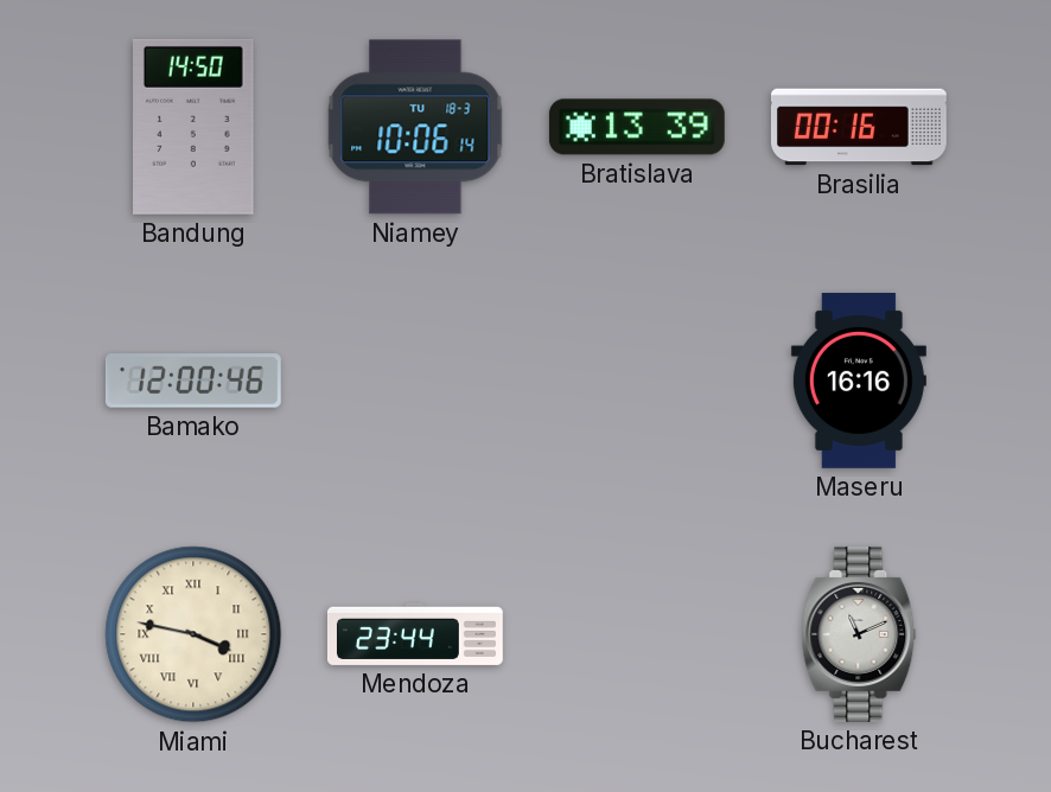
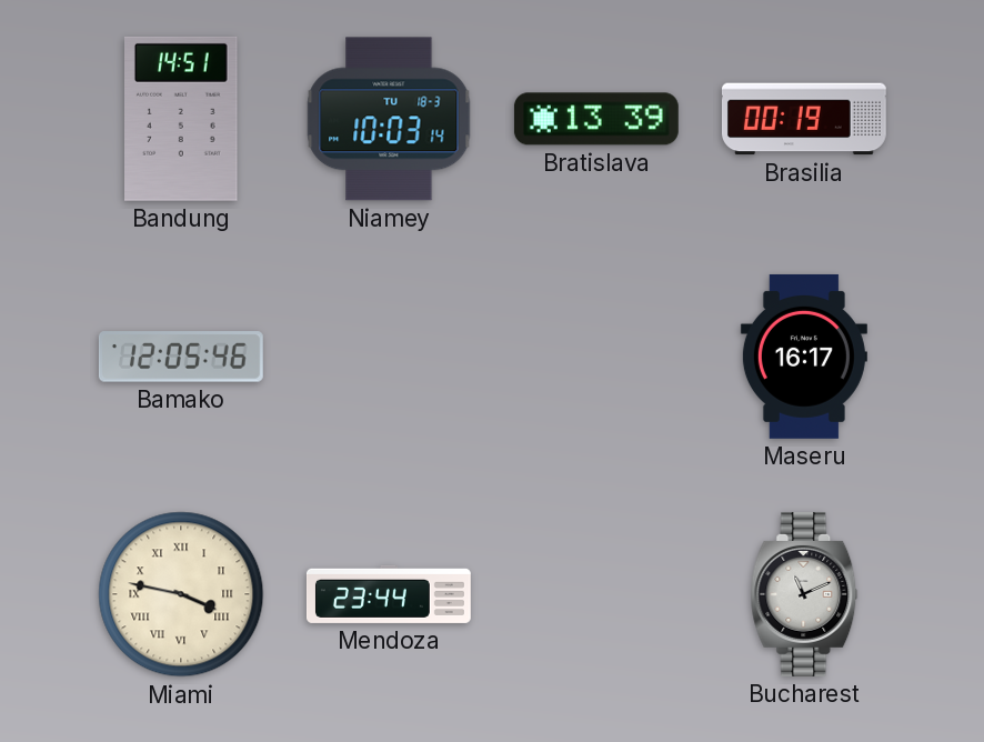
Bandung: 14:50 -> 14:51 (182, 119)
Niamey: 10:06 -> 10:03 (389, 119)
Brasilia: 00:16 -> 00:19 (804, 119)
Bamako: 12:00 -> 12:05 (181, 357)
Maseru: 16:16 -> 16:17 (804, 357)
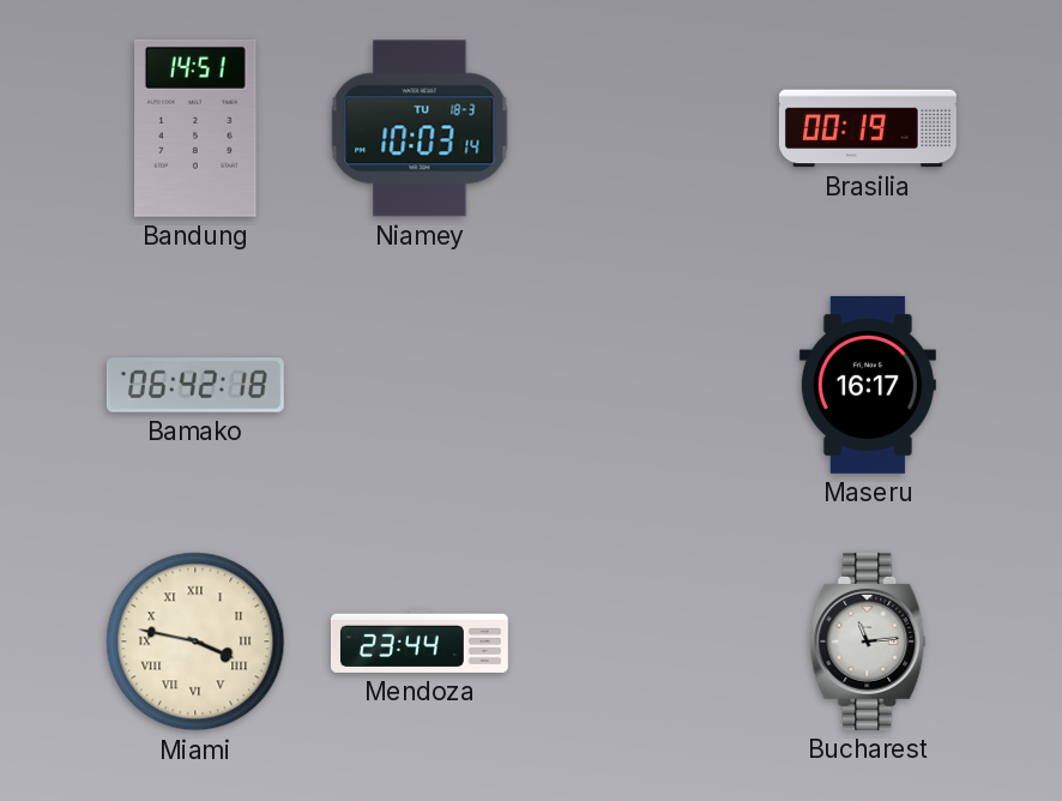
Bratislava: 13:39 -> none (596, 119)
Bamako: 12:05 -> 06:42 (195, 385)
Bucharest: 11:11 -> 11:14 (868, 642)
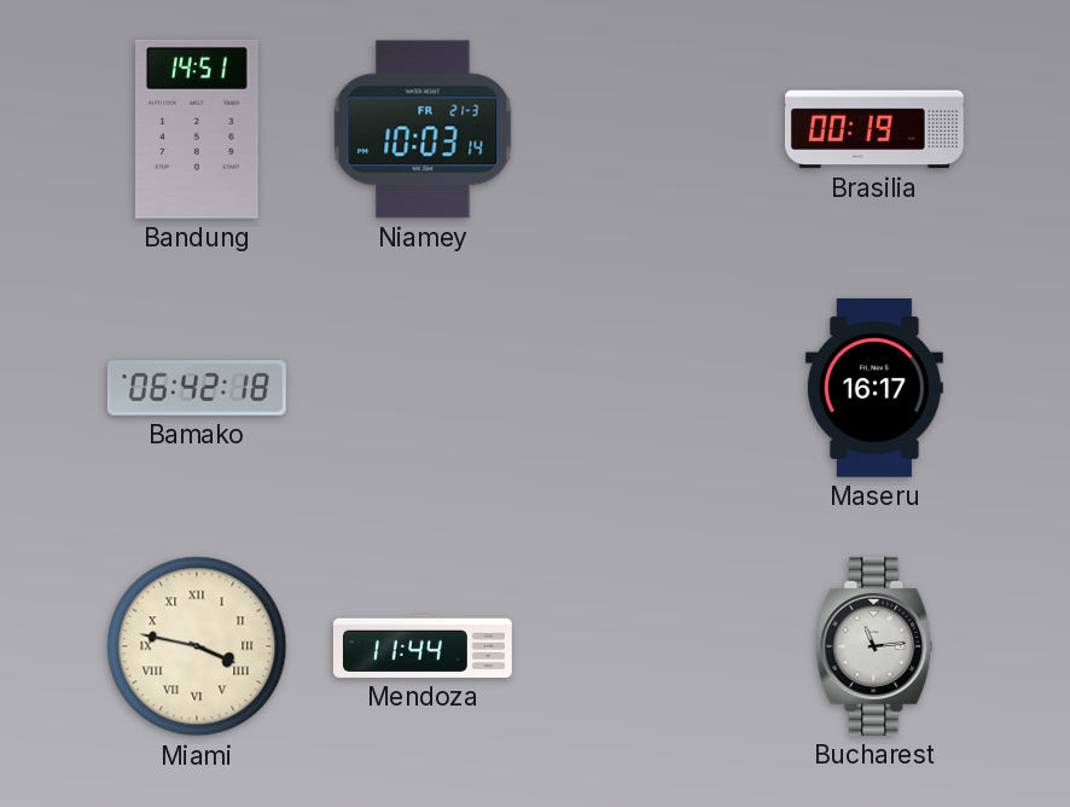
Niamey date: TU 18-3 -> FR 21-3 (423, 129)
Mendoza: 23:44 -> 11:44 (423, 646)
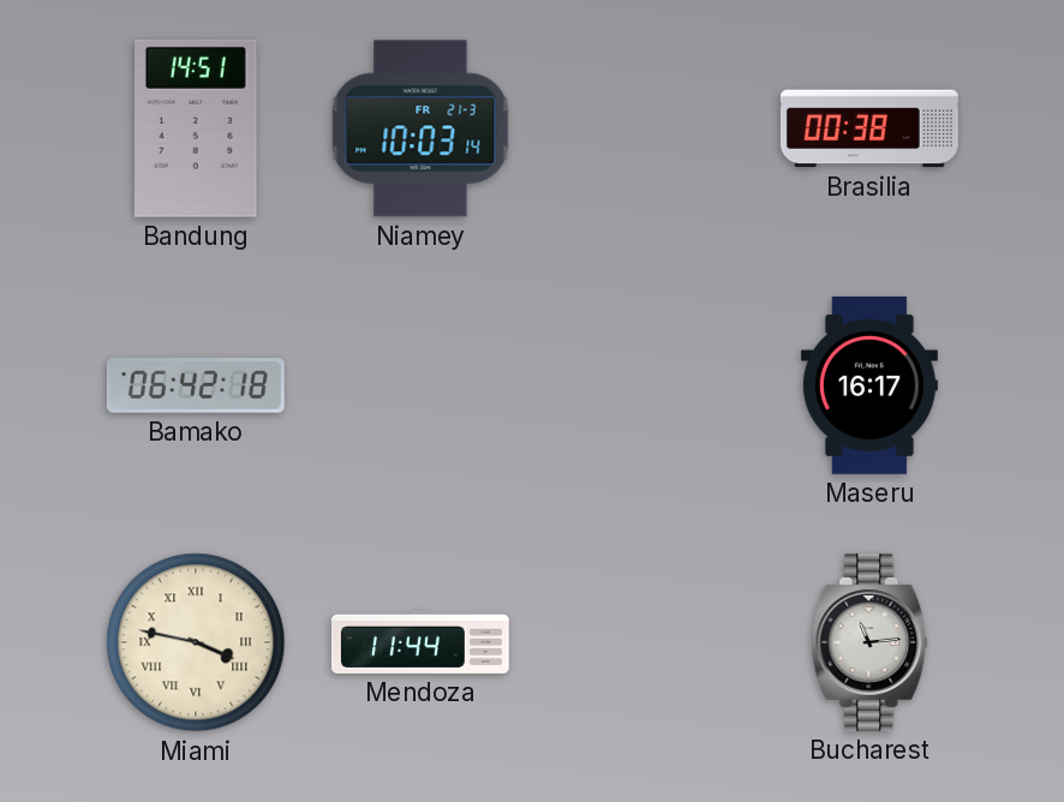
Brasilia: 00:19 -> 00:38 (869, 128)
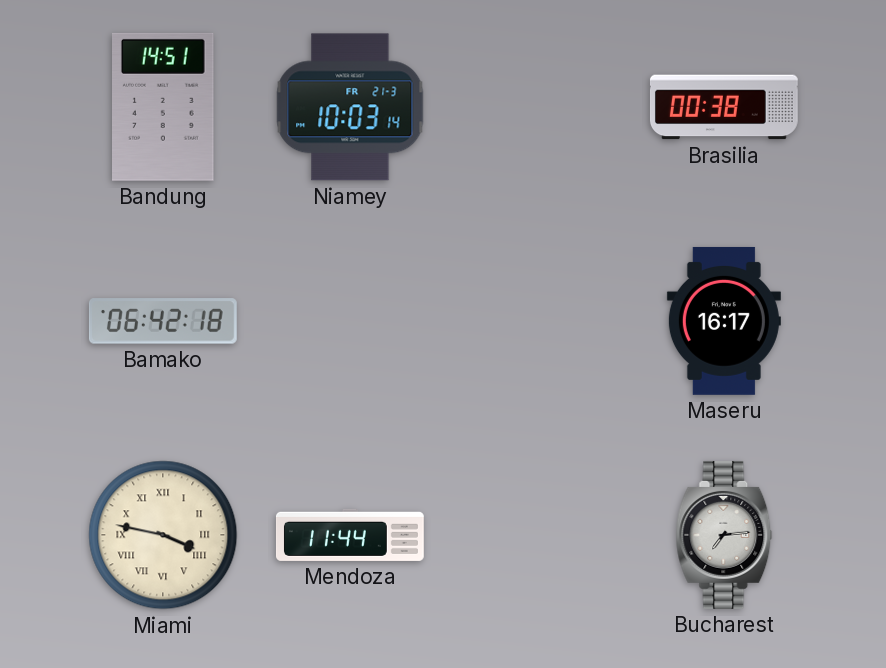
Bucharest: 11:14 -> 7:14 (724, 535)
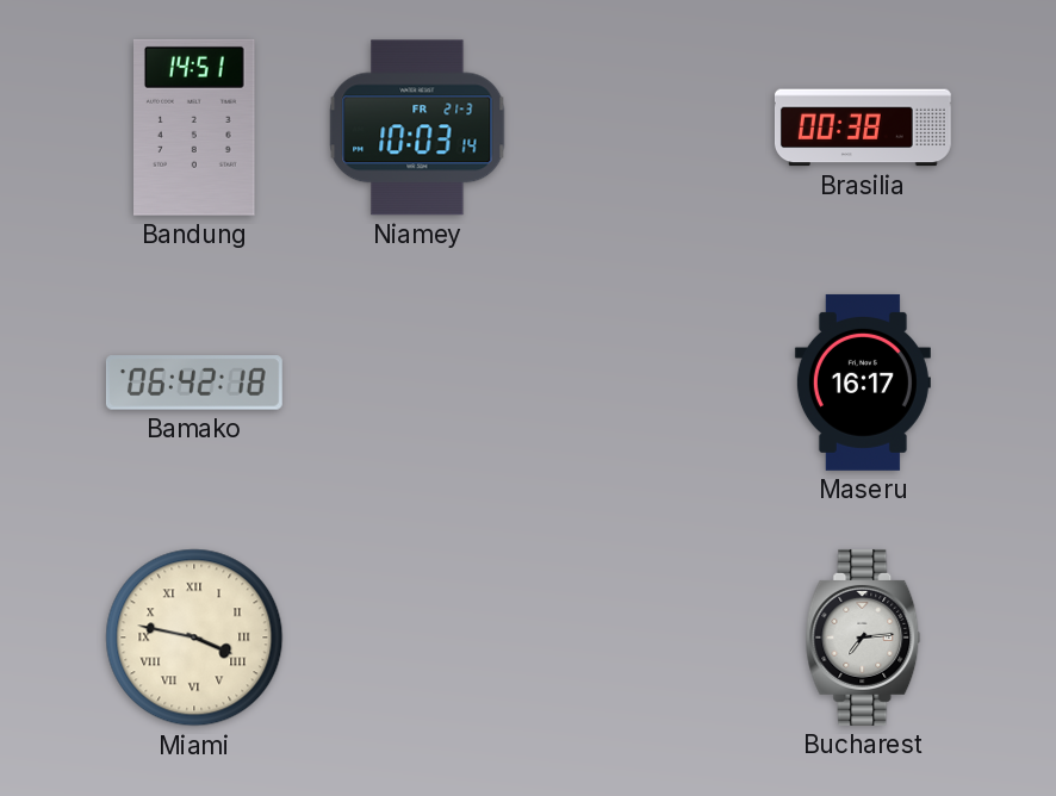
Mendoza: 11:44 -> none (350, 535)
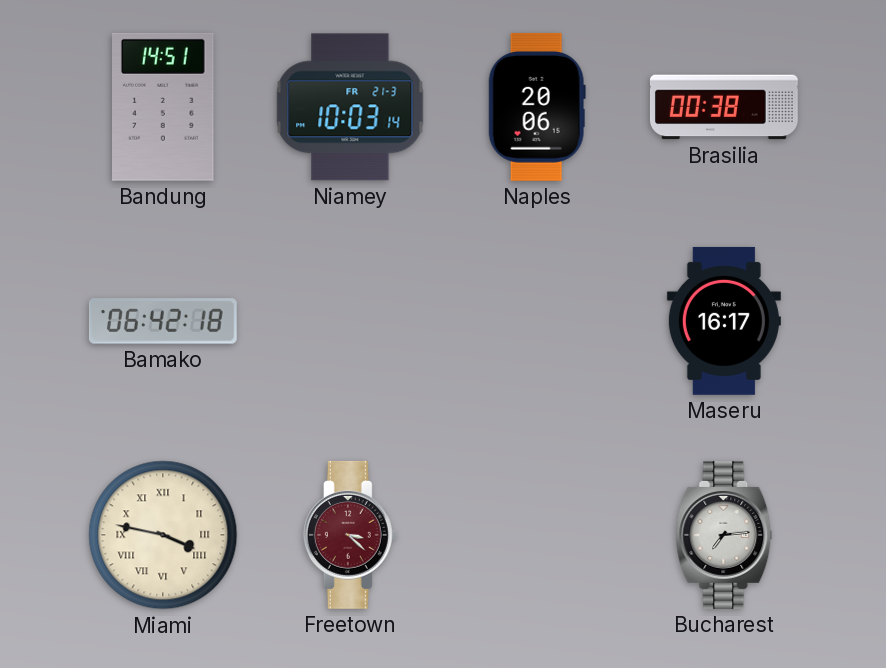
Naples: none -> 20:06 (537, 107)
Freetown: none -> 3:22 (350, 535)
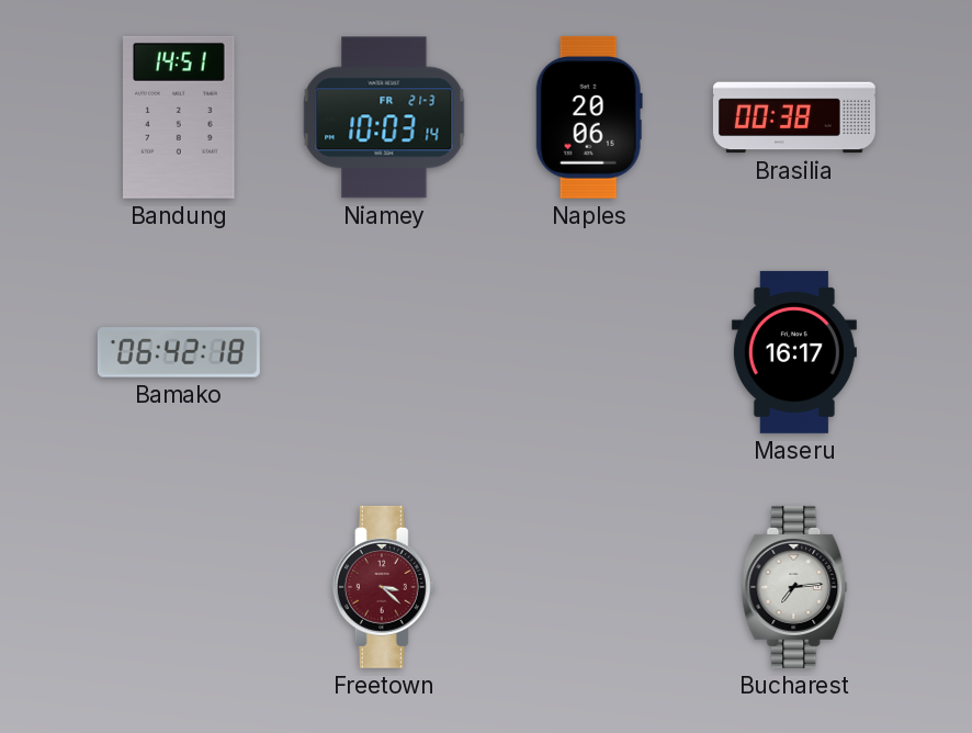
Miami: 3:47 -> none (163, 535)
